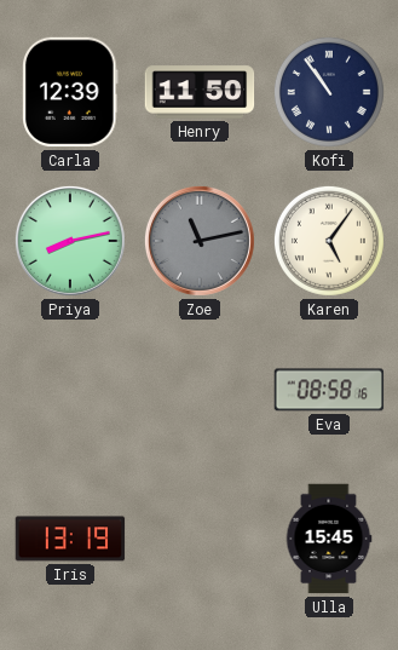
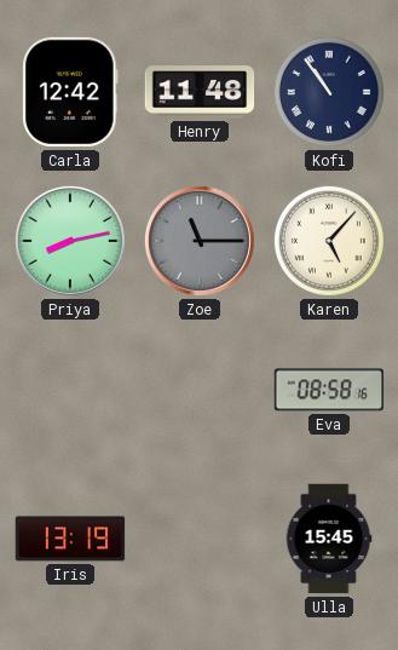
Carla: 12:39 -> 12:42 (70, 92)
Henry: 11:50 -> 11:48 (200, 92)
Zoe: 11:13 -> 11:15 (200, 241)
Karen: 5:06 -> 5:07 (329, 241)
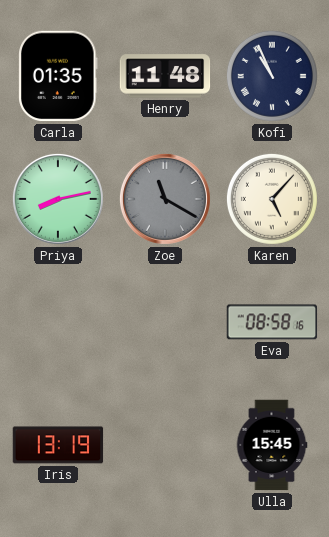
Carla: 12:42 -> 01:35 (58, 76)
Kofi: 10:54 -> 10:56 (272, 76)
Zoe: 11:15 -> 11:20 (165, 199)
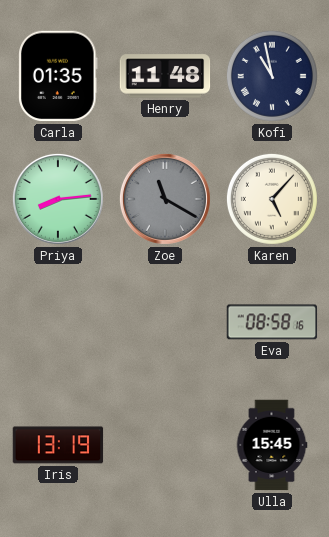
Kofi: 10:56 -> 10:58 (272, 76)
Priya: 8:13 -> 8:14 (58, 199)
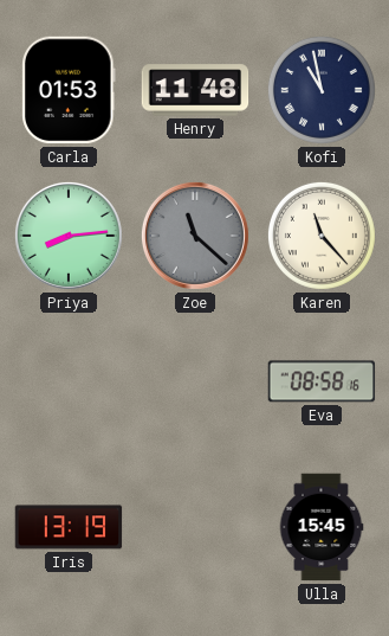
Carla: 01:35 -> 01:53 (69, 90)
Zoe: 11:20 -> 11:22 (195, 236)
Karen: 5:07 -> 11:23 (322, 236)
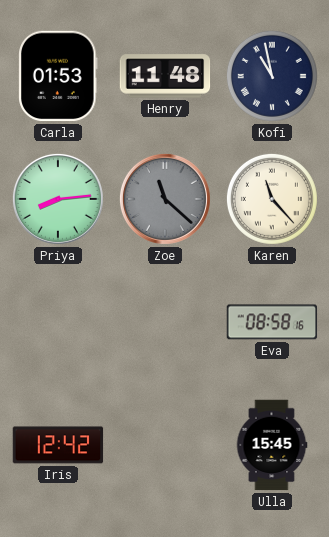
Iris: 13:19 -> 12:42 (58, 445)
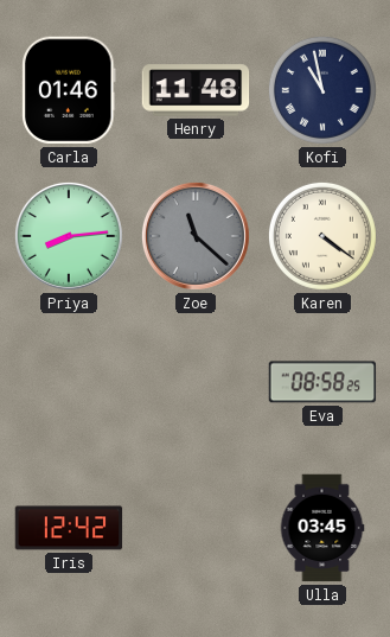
Carla: 01:53 -> 01:46 (69, 90)
Karen: 11:23 -> 4:21 (322, 236)
Eva: 08:58:16 -> 08:58:25 (322, 382)
Ulla: 15:45 -> 03:45 (322, 528)
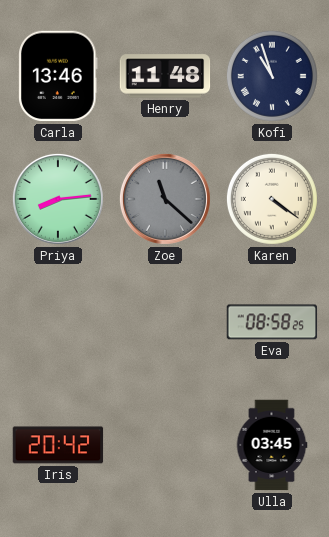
Carla: 01:46 -> 13:46 (58, 76)
Kofi: 10:58 -> 10:57 (272, 76)
Iris: 12:42 -> 20:42 (58, 445)
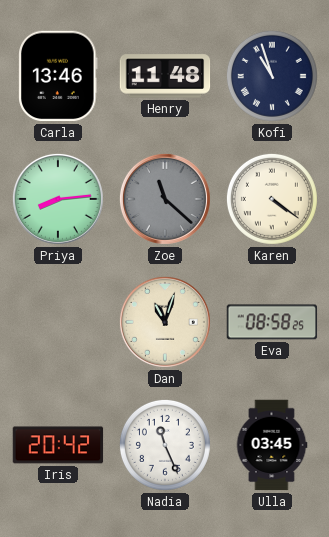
Dan: none -> 11:03 (165, 322)
Nadia: none -> 11:26 (165, 445)
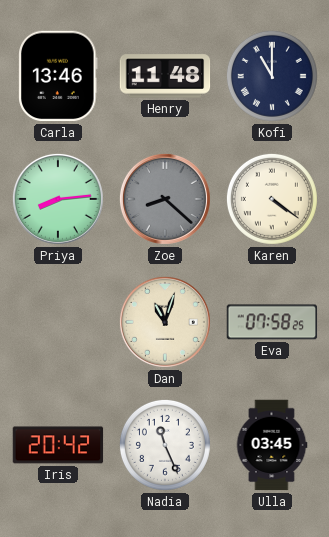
Kofi: 10:57 -> 11:00 (272, 76)
Zoe: 11:22 -> 8:22 (165, 199)
Eva: 08:58 -> 07:58 (272, 322)
